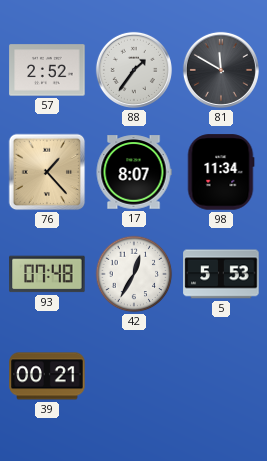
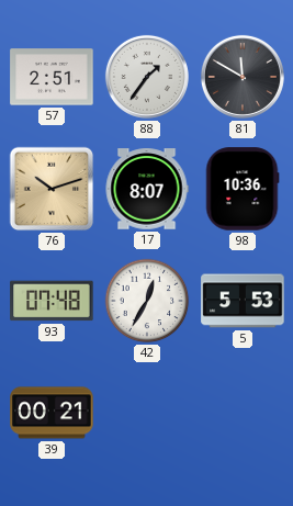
57: 2:52 -> 2:51 (52, 77)
76: 1:23 -> 10:12 (52, 189)
98: 11:34 -> 10:36 (243, 189)
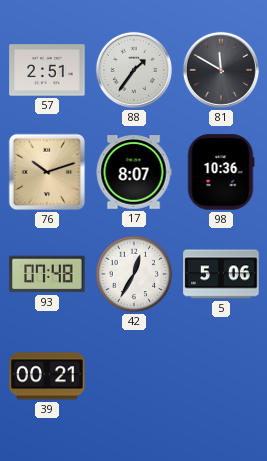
5: 5:53 -> 5:06 (221, 274)
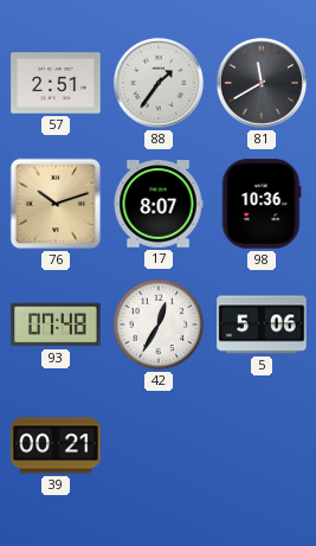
81: 11:50 -> 11:40 (262, 83)
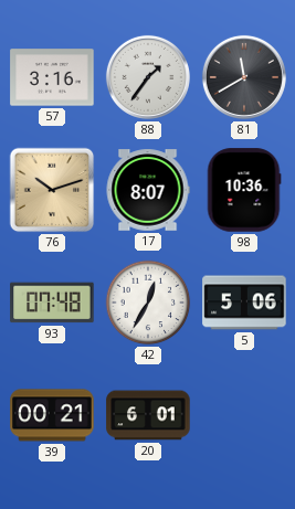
57: 2:51 -> 3:16 (52, 77)
20: none -> 6:01 (148, 415)
